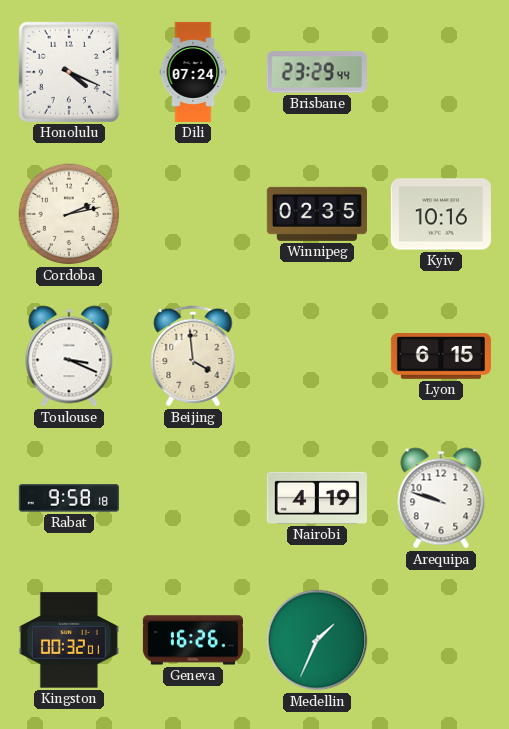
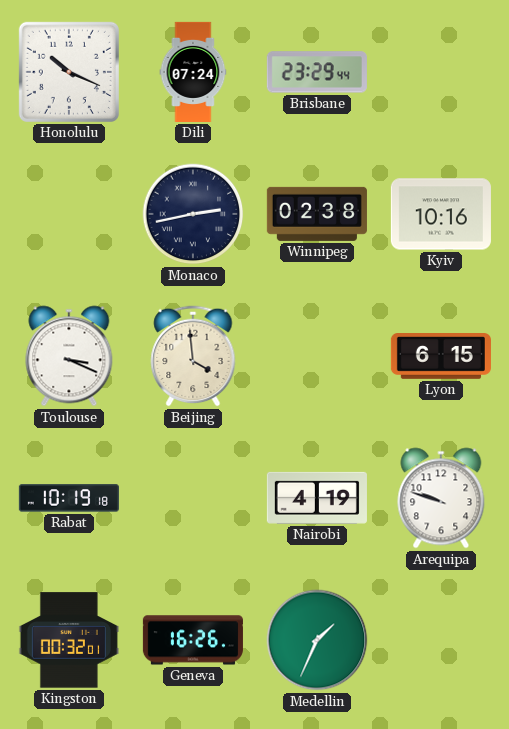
Honolulu: 4:19 -> 10:19 (69, 72)
Cordoba: 2:13 -> none (69, 214)
Monaco: none -> 2:43 (193, 214)
Winnipeg: 02:35 -> 02:38 (317, 214)
Rabat: 9:58 -> 10:19 (69, 498)
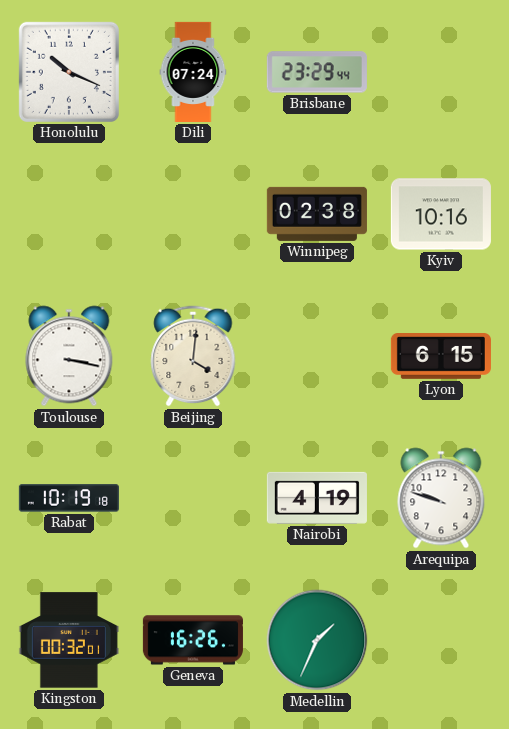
Monaco: 2:43 -> none (193, 214)
Toulouse: 3:19 -> 3:17 (69, 356)
Beijing: 3:59 -> 4:01 (193, 356)
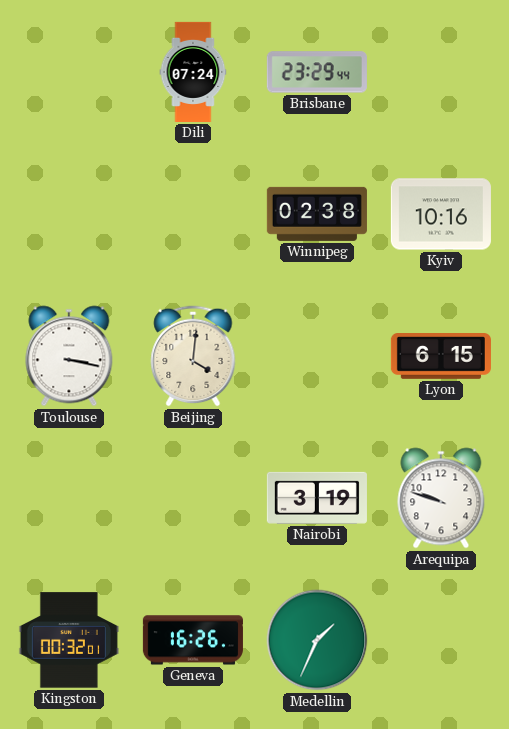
Honolulu: 10:19 -> none (69, 72)
Rabat: 10:19 -> none (69, 498)
Nairobi: 4:19 -> 3:19 (317, 498)
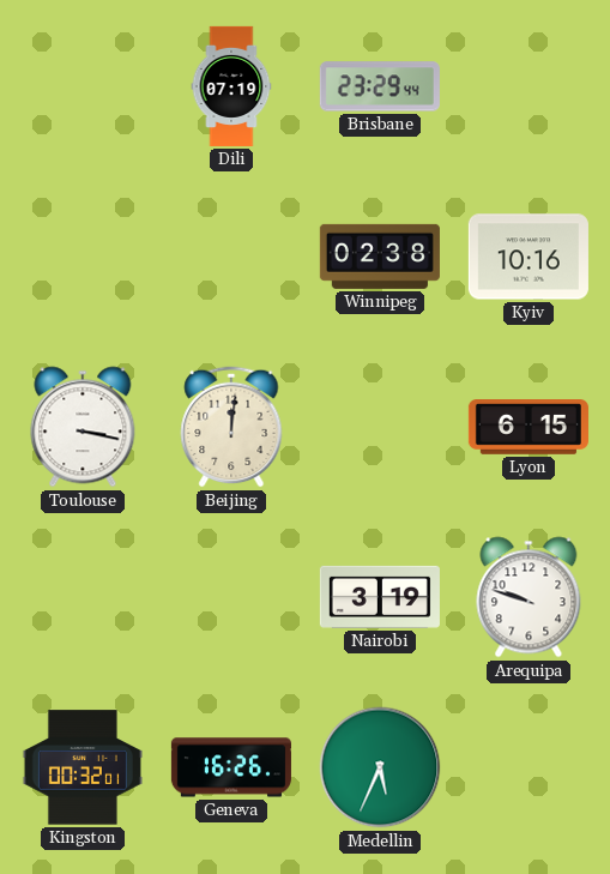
Dili: 07:24 -> 07:19 (231, 86)
Beijing: 4:01 -> 12:01 (231, 427)
Medellin: 1:34 -> 5:34 (380, 767)
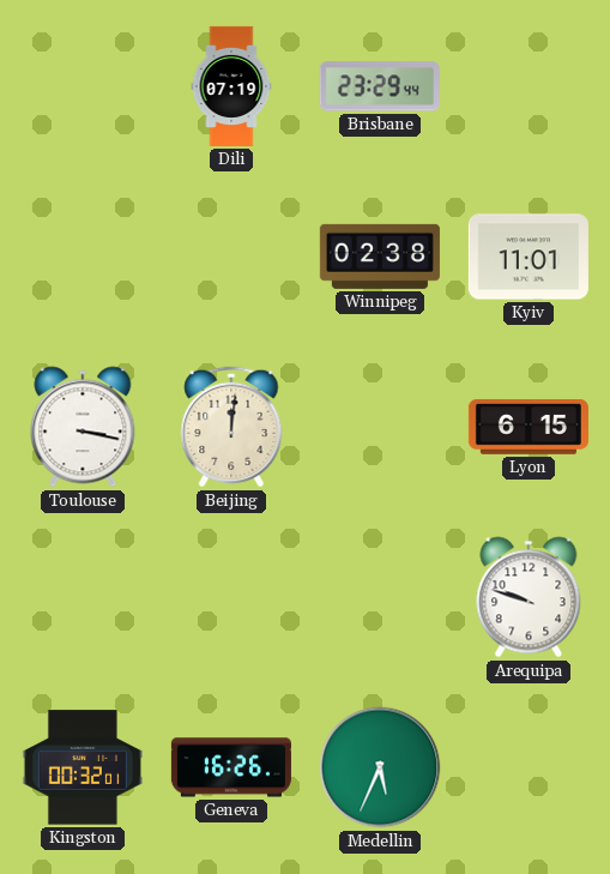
Kyiv: 10:16 -> 11:01 (529, 257)
Nairobi: 3:19 -> none (380, 597)
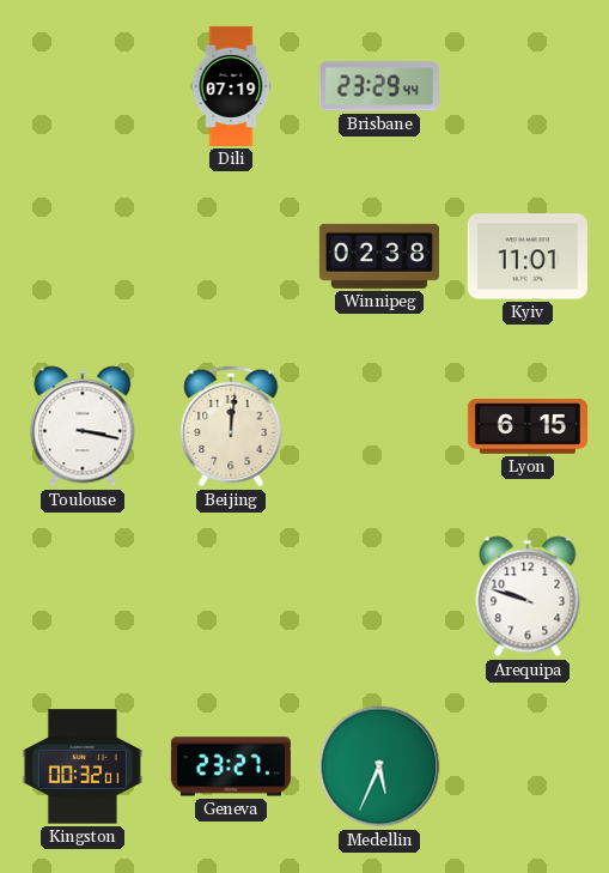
Geneva: 16:26 -> 23:27 (231, 766)
